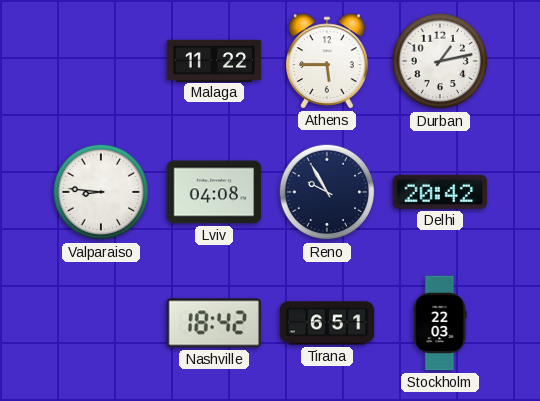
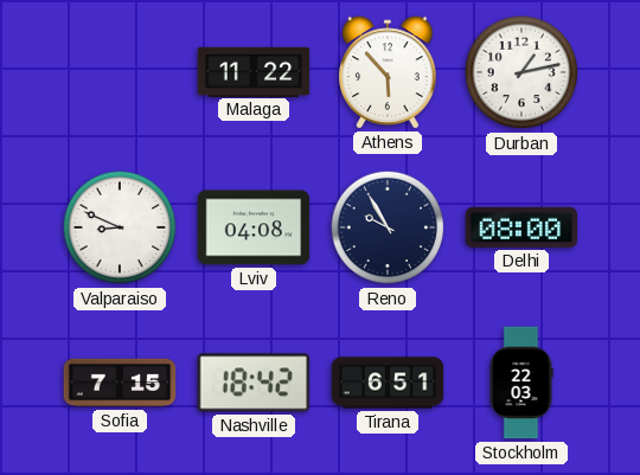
Athens: 5:45 -> 5:53 (388, 72)
Valparaiso: 8:46 -> 8:49 (120, 227)
Delhi: 20:42 -> 08:00 (521, 227)
Sofia: none -> 7:15 (120, 383)
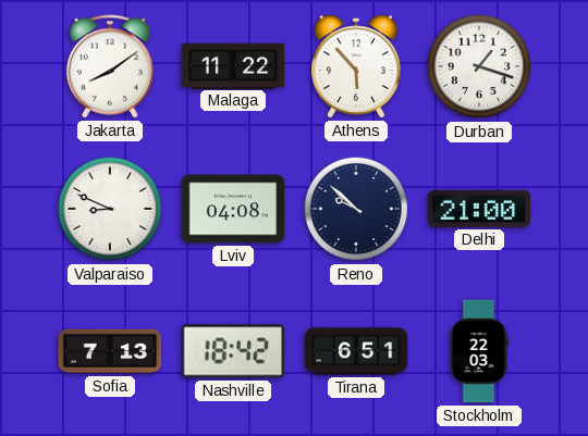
Jakarta: none -> 8:09 (110, 66)
Durban: 1:13 -> 1:18 (479, 66)
Reno: 9:55 -> 9:52 (356, 209)
Delhi: 08:00 -> 21:00 (479, 209)
Sofia: 7:15 -> 7:13 (110, 351)
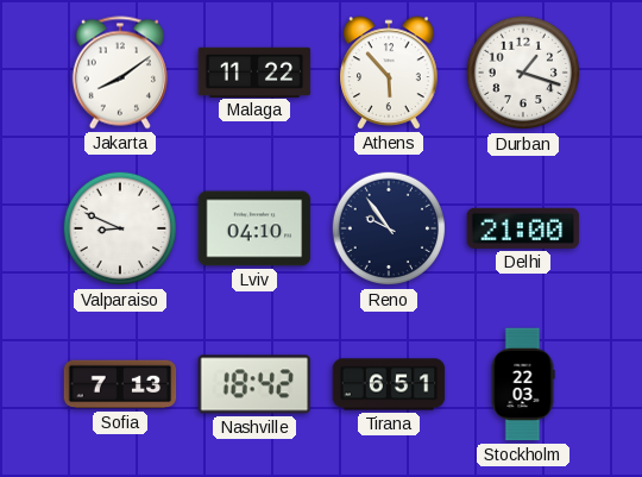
Lviv: 04:08 -> 04:10 (254, 228)
Reno: 9:52 -> 9:54 (389, 228)
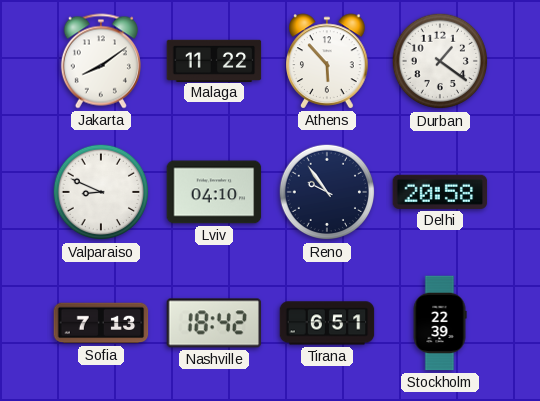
Durban: 1:18 -> 1:21 (440, 61)
Delhi: 21:00 -> 20:58 (440, 192)
Stockholm: 22:03 -> 22:39 (440, 323)
